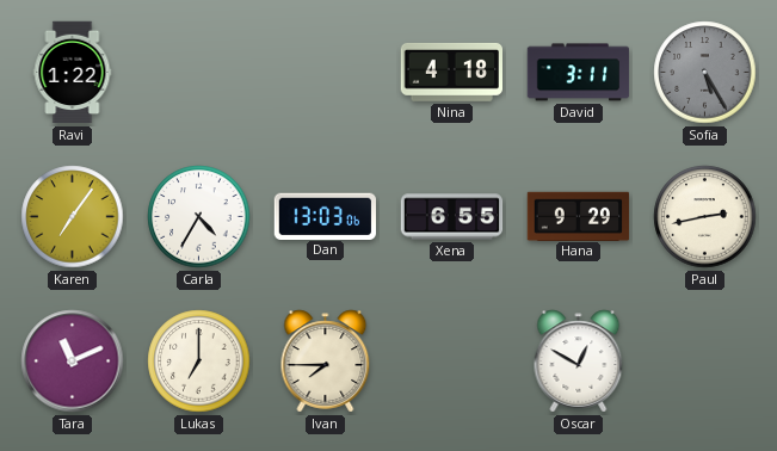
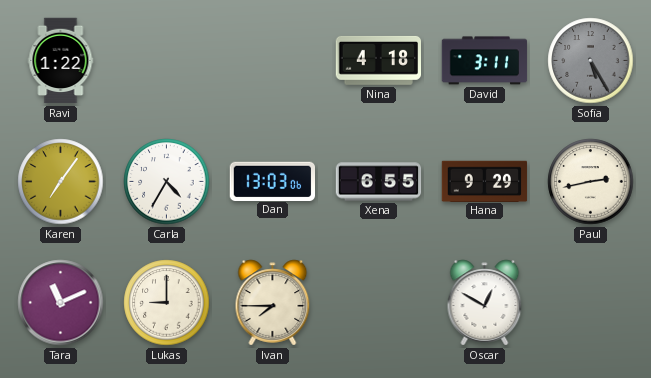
Lukas: 7:00 -> 9:00 (167, 303)
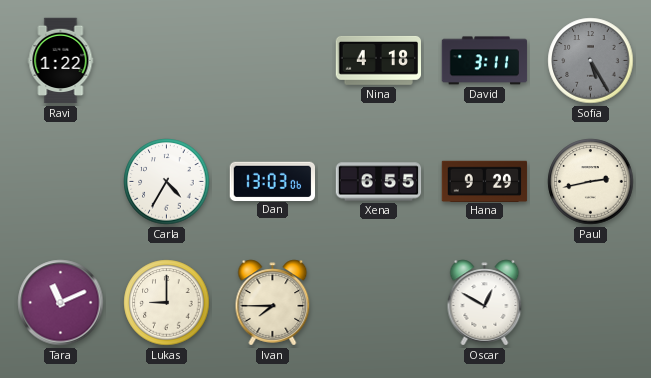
Karen: 7:06 -> none (61, 182)
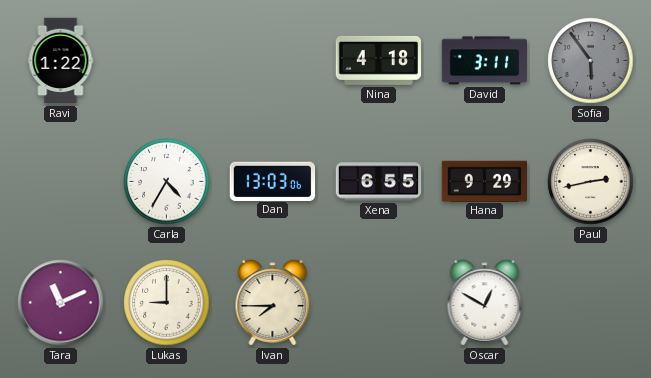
Sofia: 5:25 -> 5:54 (591, 61)
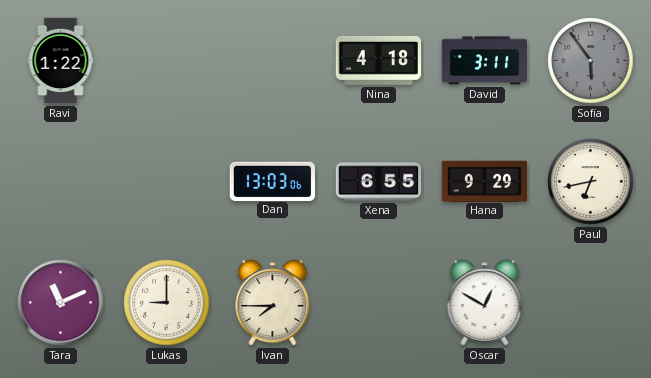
Carla: 4:35 -> none (167, 182)
Paul: 2:43 -> 6:43 (591, 182)
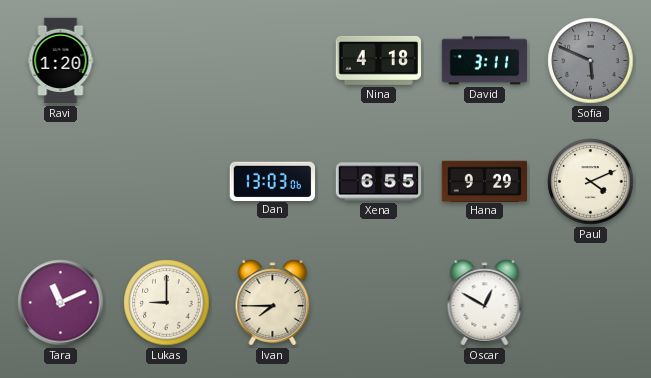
Ravi: 1:22 -> 1:20 (61, 61)
Sofia: 5:54 -> 5:49 (591, 61)
Paul: 6:43 -> 4:11 (591, 182)
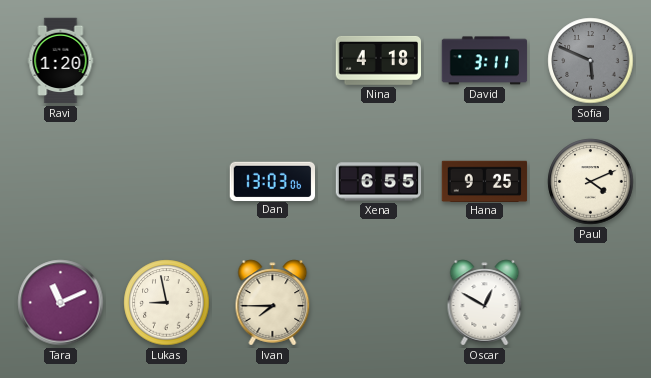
Hana: 9:29 -> 9:25 (485, 181)
Lukas: 9:00 -> 8:58 (167, 303)
